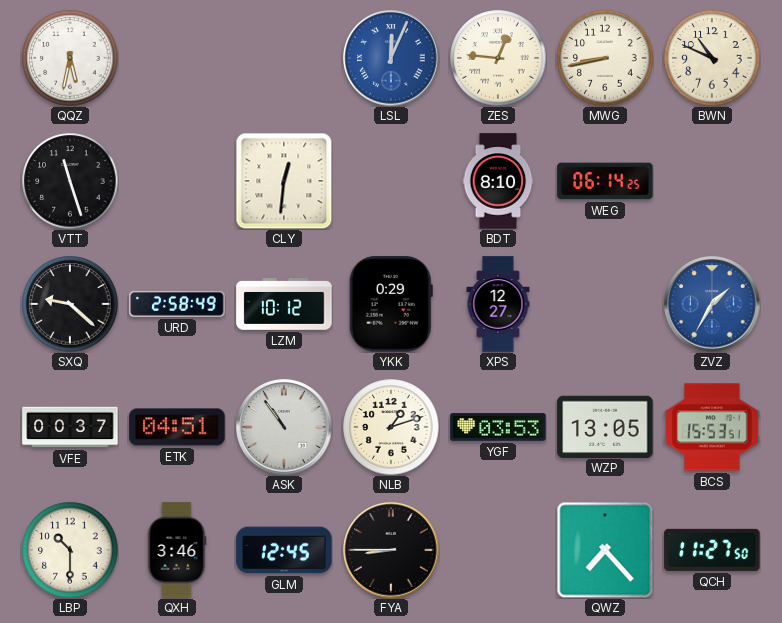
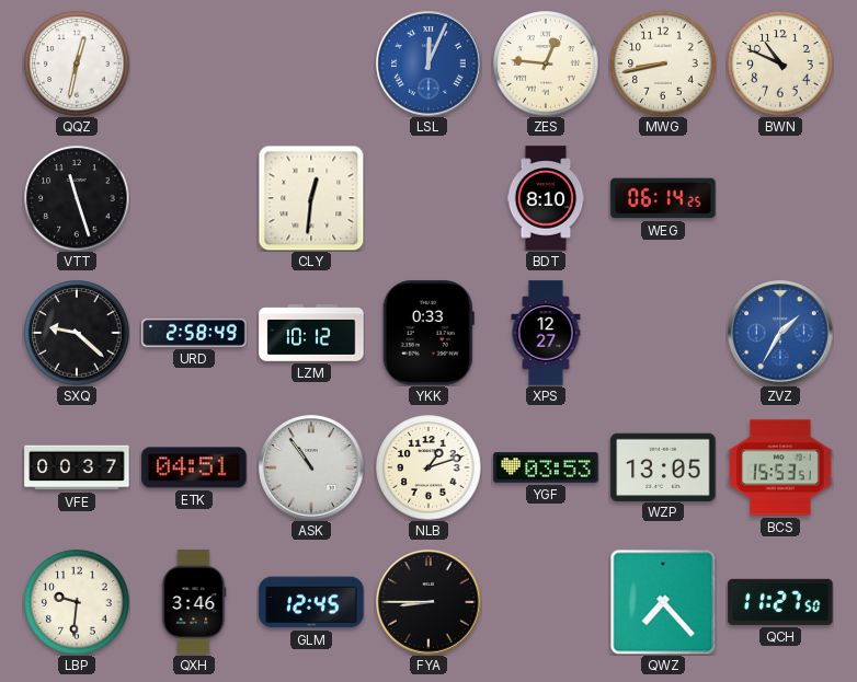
QQZ: 5:32 -> 12:32 (77, 63)
YKK: 0:29 -> 0:33 (428, 333)
LBP: 10:30 -> 9:31 (77, 602)
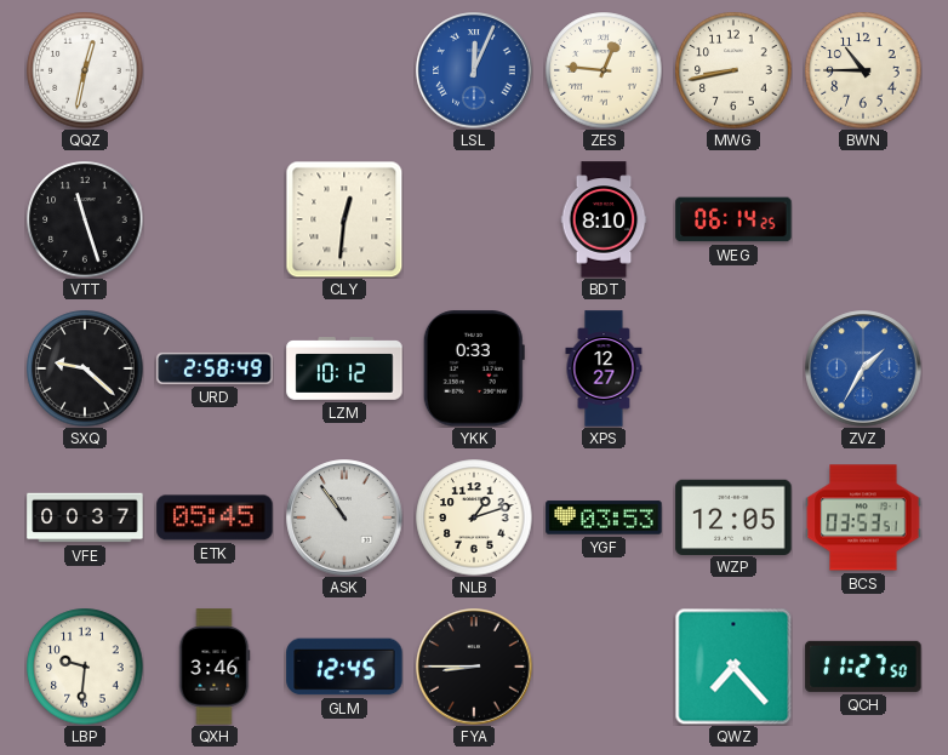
BWN: 10:49 -> 10:45 (863, 70)
ETK: 04:51 -> 05:45 (215, 517)
WZP: 13:05 -> 12:05 (733, 516)
BCS: 15:53 -> 03:53 (863, 517)
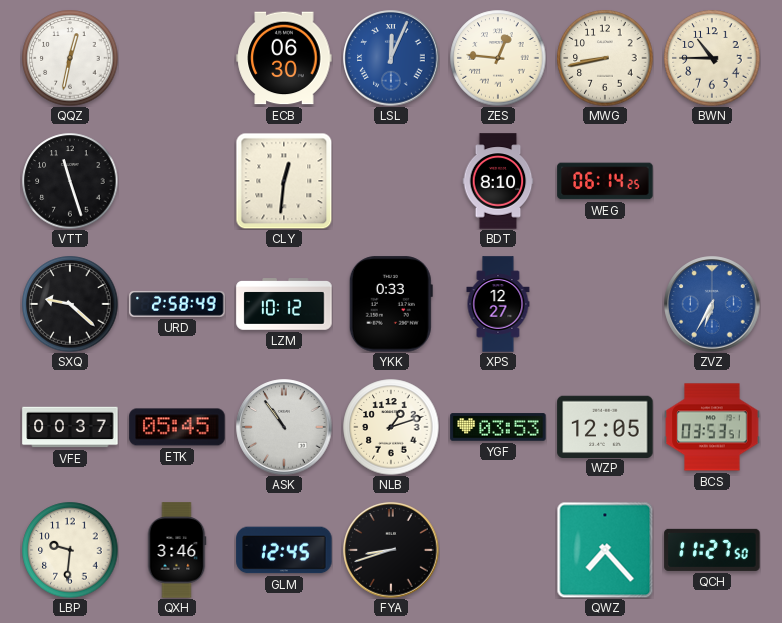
ECB: none -> 06:30 (284, 58)
ZVZ: 1:35 -> 6:35 (712, 304)
FYA: 8:45 -> 8:42 (391, 550)
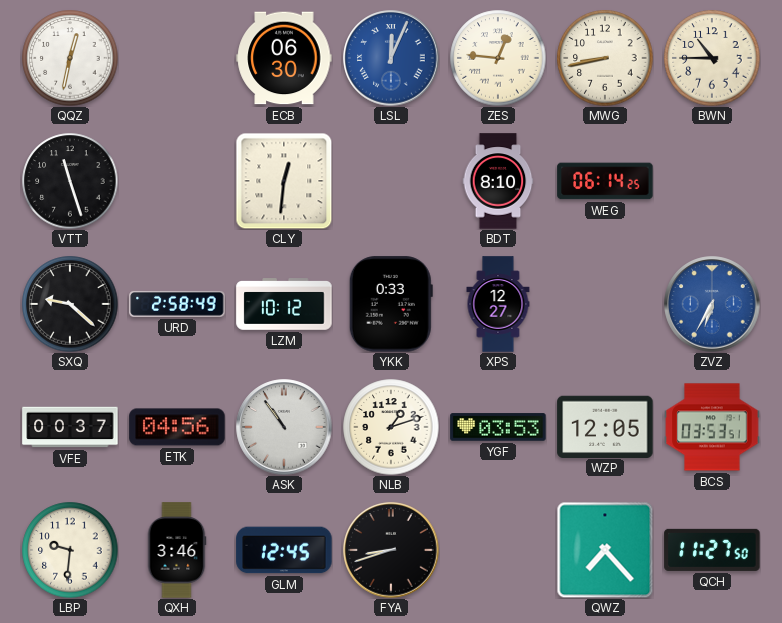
ETK: 05:45 -> 04:56 (177, 427)
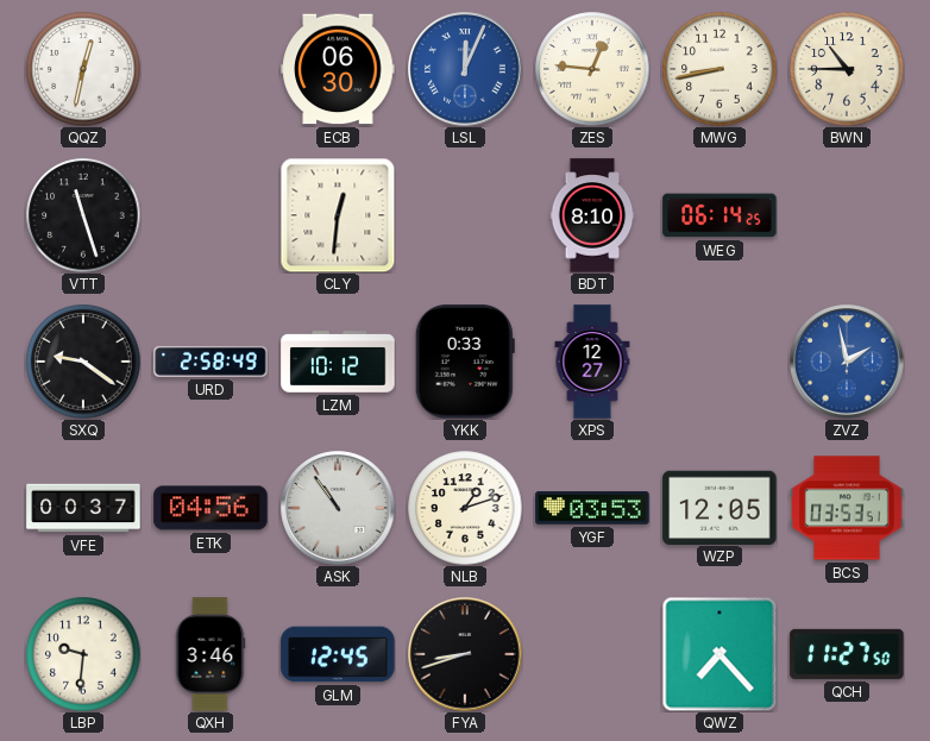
SXQ: 9:22 -> 9:21 (83, 362)
ZVZ: 6:35 -> 1:58 (847, 362)
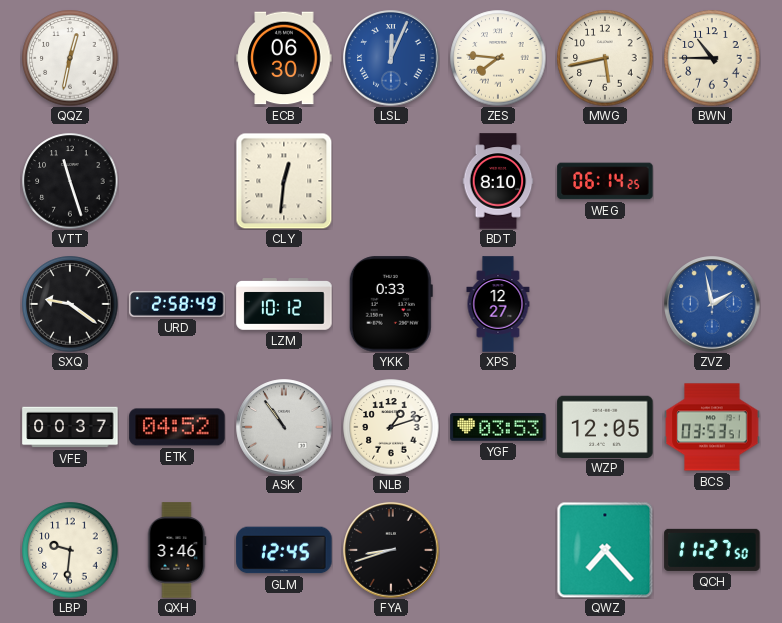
ZES: 12:46 -> 7:46 (498, 58)
MWG: 8:43 -> 5:43 (605, 58)
ETK: 04:56 -> 04:52 (177, 427)
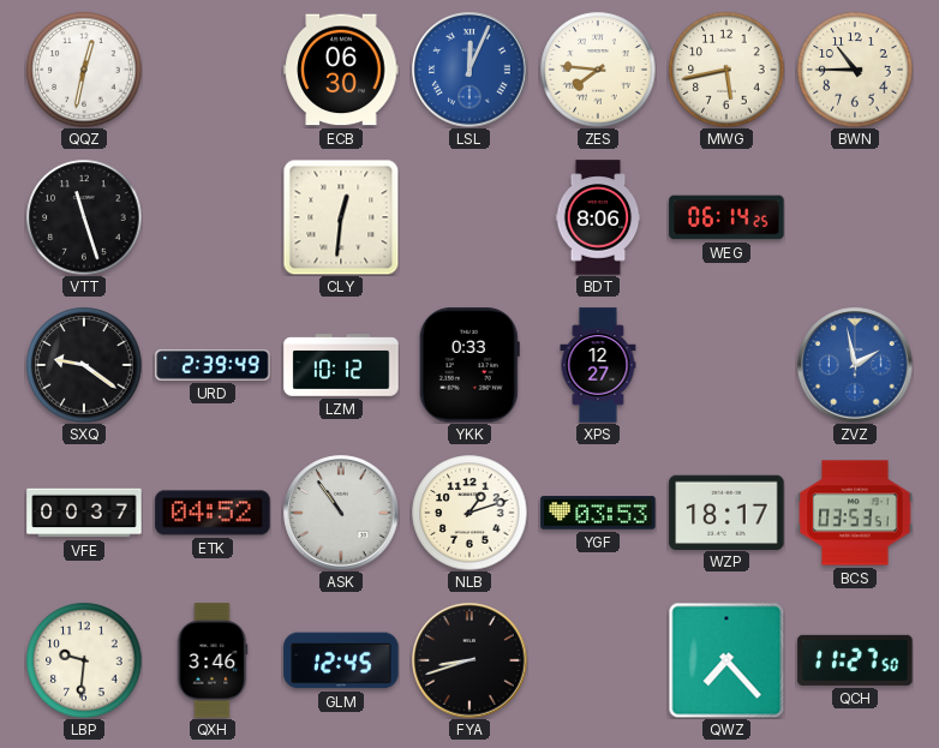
BDT: 8:10 -> 8:06 (598, 217)
URD: 2:58 -> 2:39 (213, 365)
WZP: 12:05 -> 18:17 (726, 511)
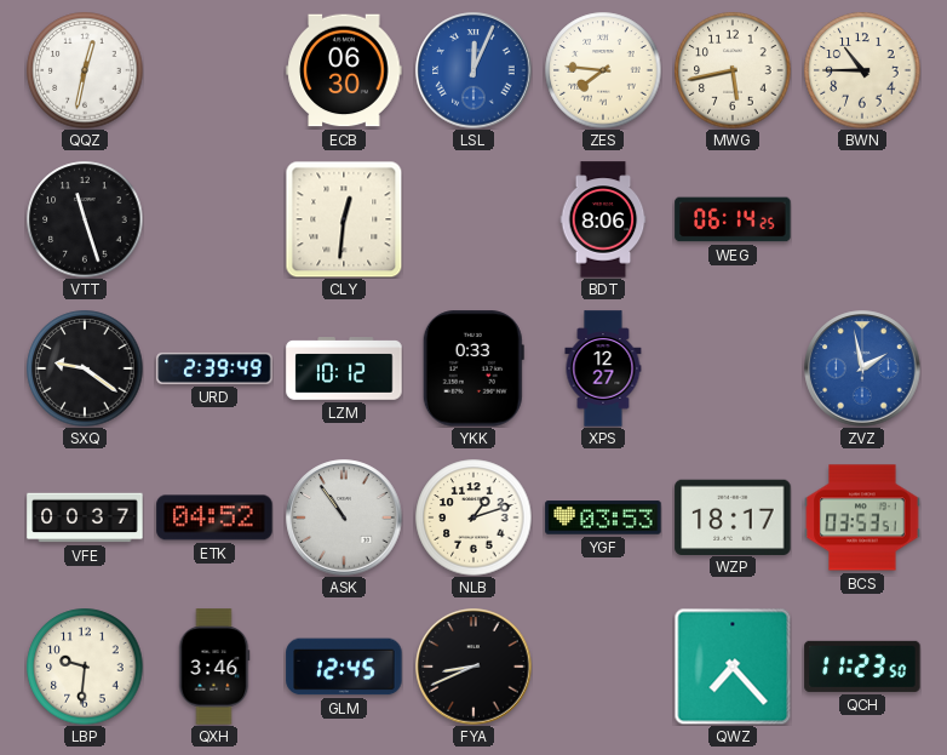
FYA: 8:42 -> 8:41 (473, 667)
QCH: 11:27 -> 11:23 (862, 667)
